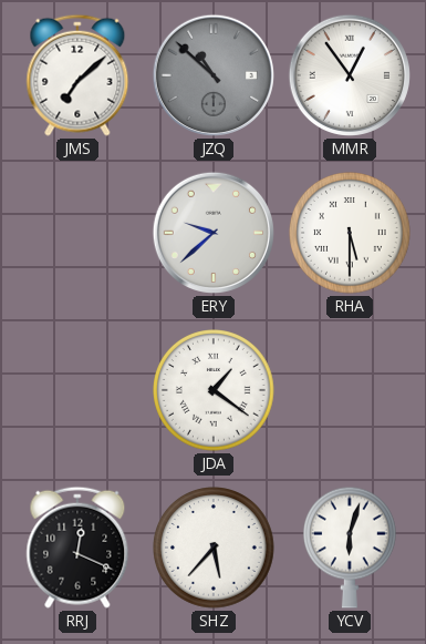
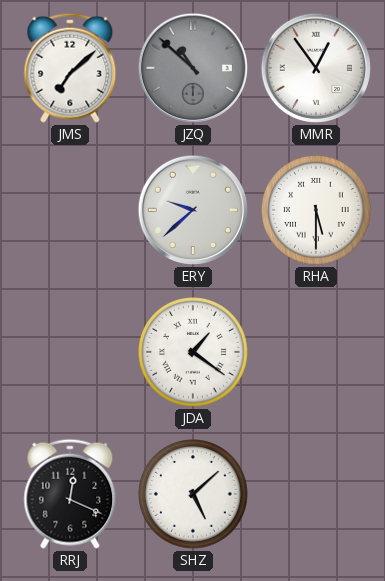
SHZ: 5:37 -> 5:08 (194, 495)
YCV: 6:03 -> none (350, 548)
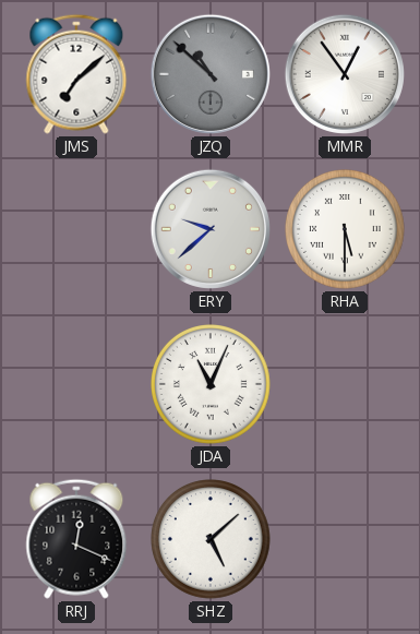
JDA: 1:21 -> 11:04 (212, 385)
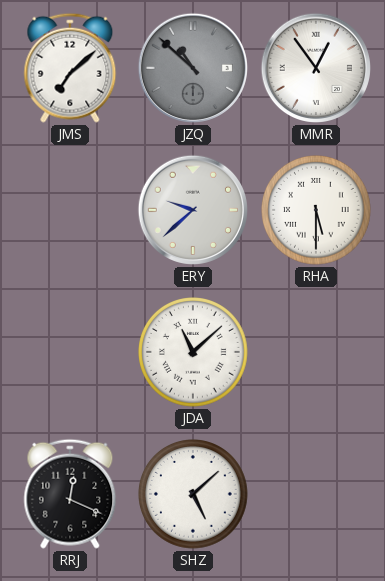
JDA: 11:04 -> 11:08 (194, 353)
